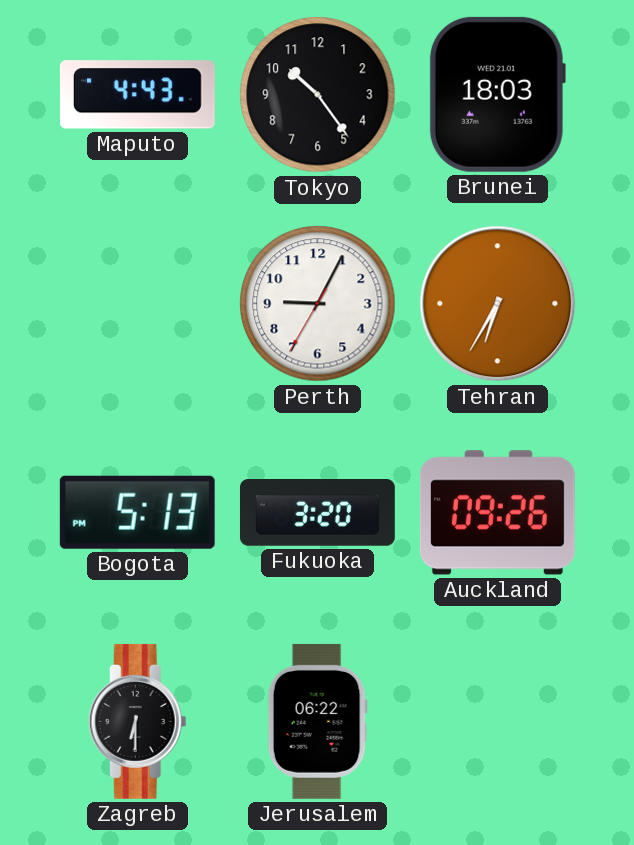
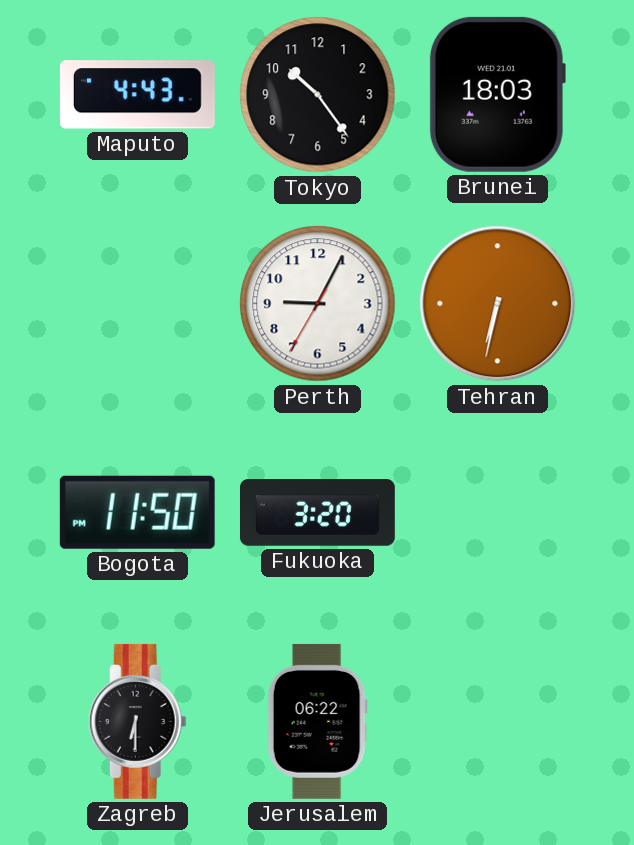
Tehran: 6:35 -> 6:32 (498, 304)
Bogota: 5:13 -> 11:50 (137, 512)
Auckland: 09:26 -> none (497, 513)
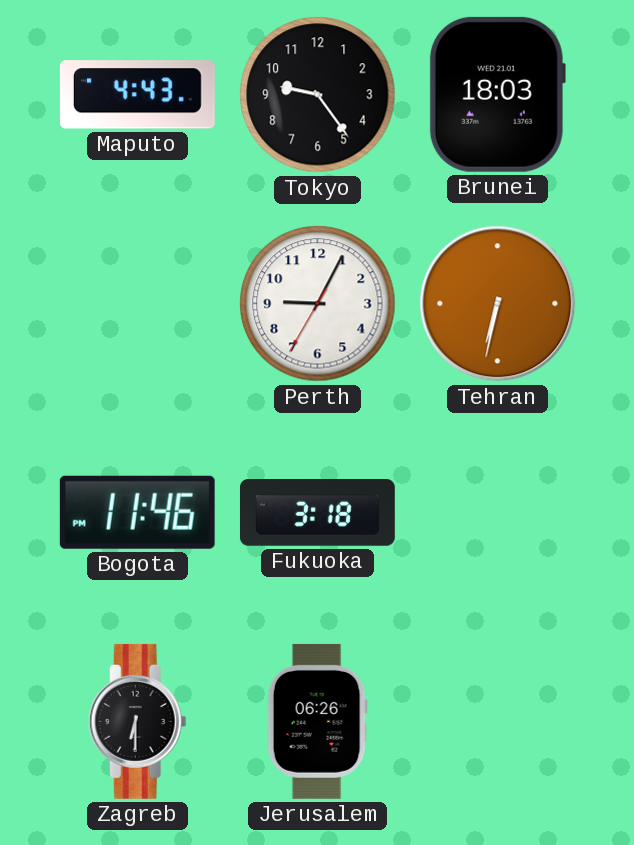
Tokyo: 10:24 -> 9:24 (318, 95)
Bogota: 11:50 -> 11:46 (137, 512)
Fukuoka: 3:20 -> 3:18 (317, 513)
Jerusalem: 06:22 -> 06:26 (317, 721)
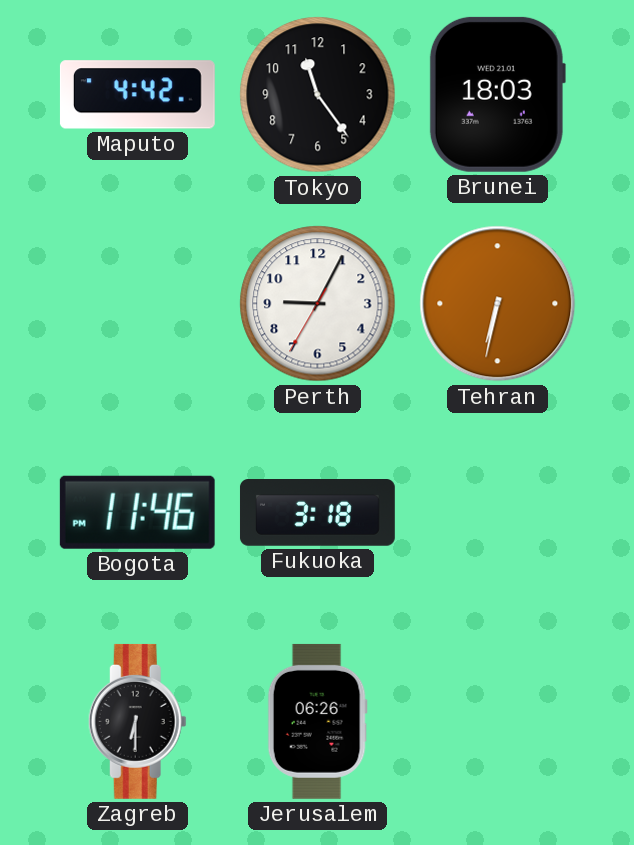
Maputo: 4:43 -> 4:42 (137, 95)
Tokyo: 9:24 -> 11:24 (318, 95)
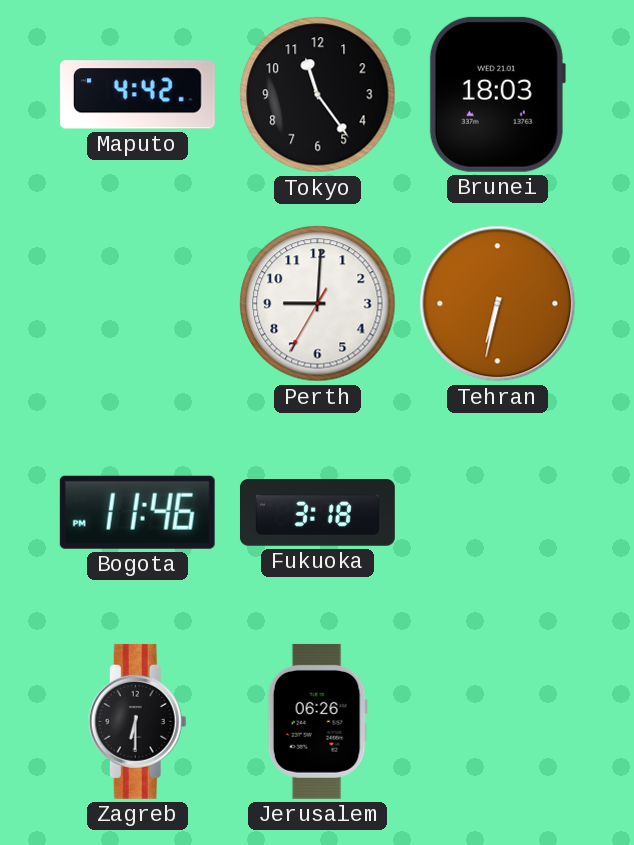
Perth: 9:04 -> 9:00 (318, 304)
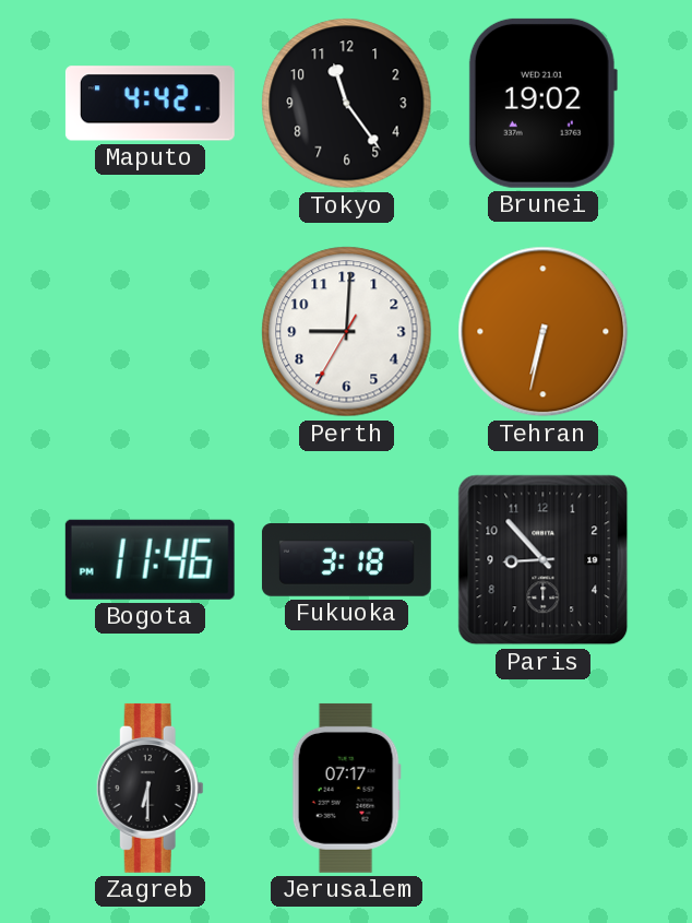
Brunei: 18:03 -> 19:02 (542, 103)
Paris: none -> 8:53 (544, 560)
Jerusalem: 06:26 -> 07:17 (346, 788)
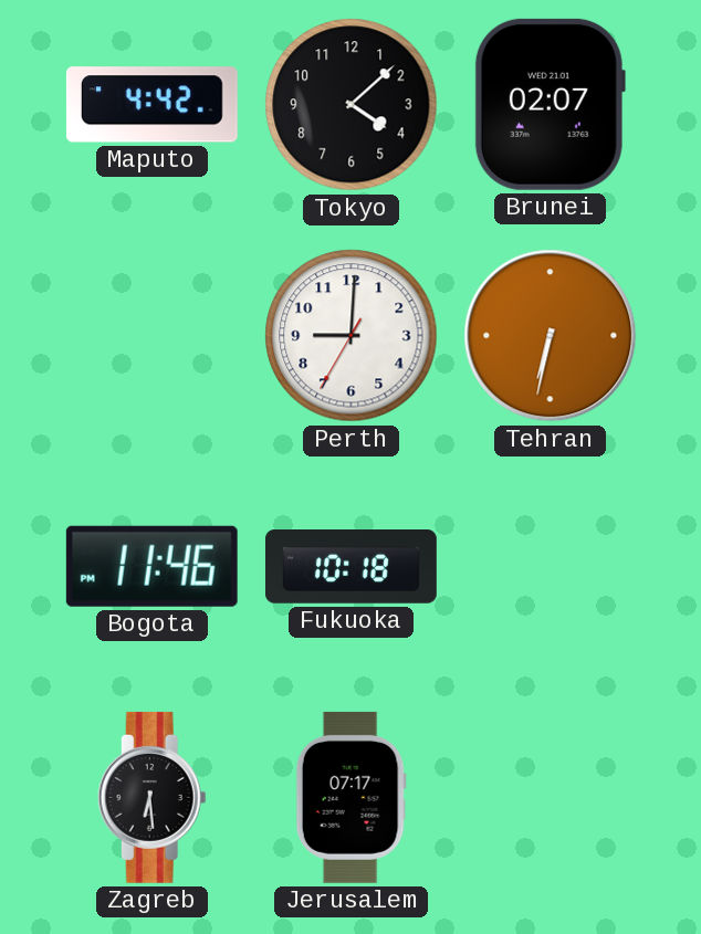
Tokyo: 11:24 -> 4:08 (352, 105)
Brunei: 19:02 -> 02:07 (550, 104)
Fukuoka: 3:18 -> 10:18 (350, 567)
Paris: 8:53 -> none (544, 560)
Zagreb: 6:30 -> 6:29 (151, 797)
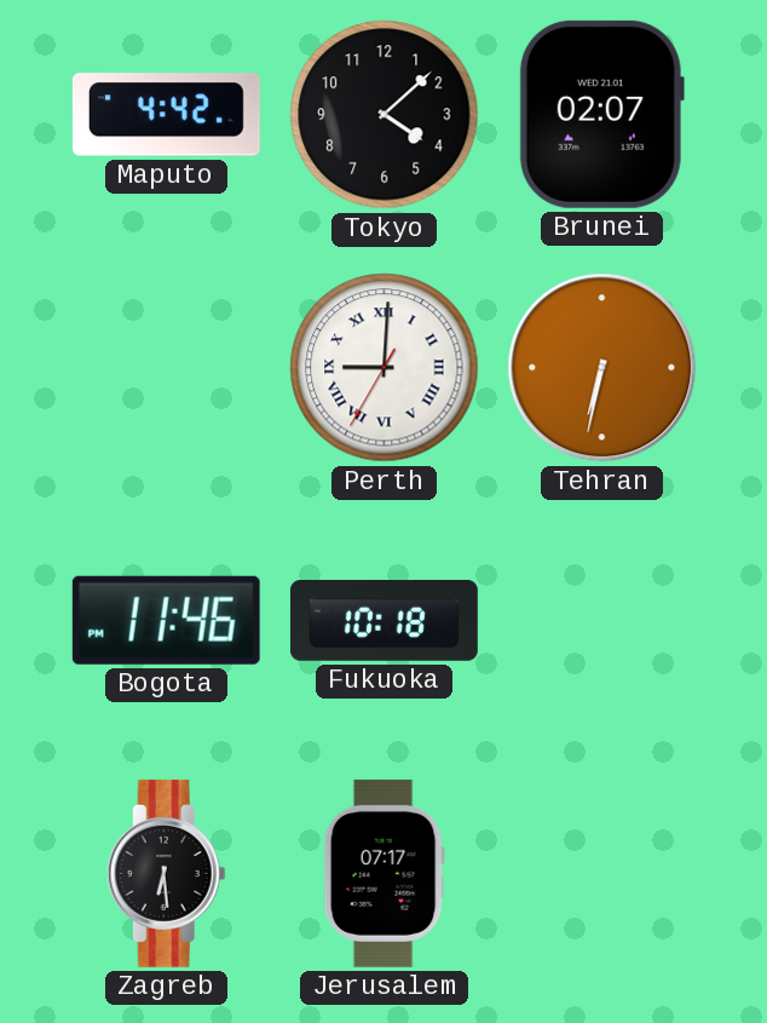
Perth numerals: Arabic -> Roman (385, 368)
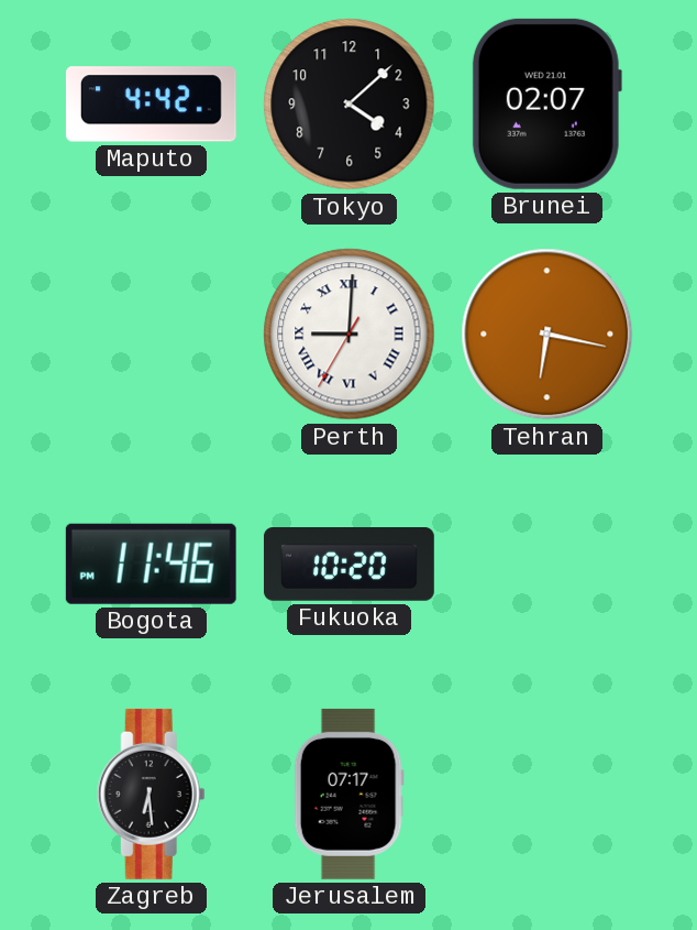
Tehran: 6:32 -> 6:17 (547, 335)
Fukuoka: 10:18 -> 10:20 (348, 565)
